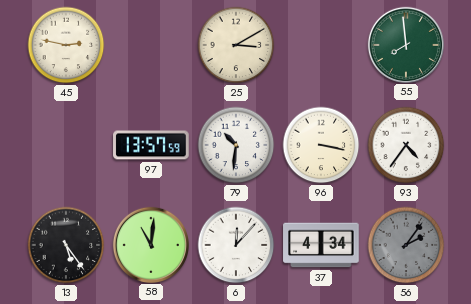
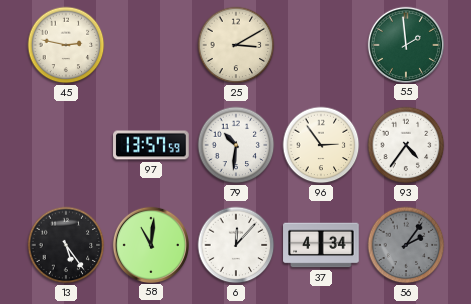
55: 7:59 -> 1:59 (405, 44)
96: 3:17 -> 2:54 (321, 145)
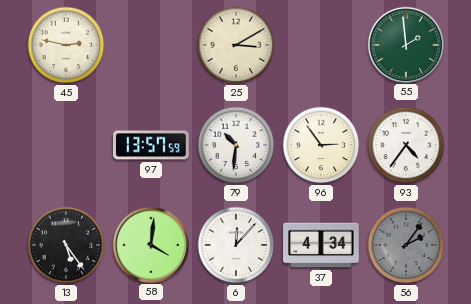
58: 11:01 -> 4:01 (150, 244)
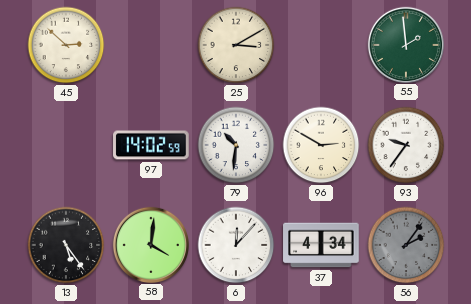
45: 2:47 -> 2:52 (66, 45)
97: 13:57 -> 14:02 (151, 145)
96: 2:54 -> 2:50 (321, 145)
93: 4:36 -> 9:36 (406, 145)
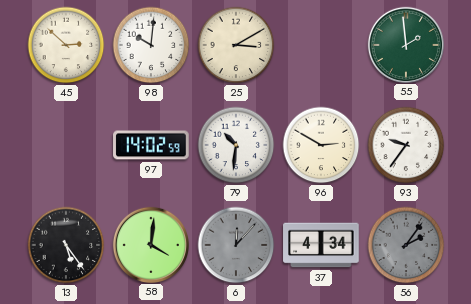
98: none -> 10:01 (151, 45)
6 dial: white -> grey (236, 245)
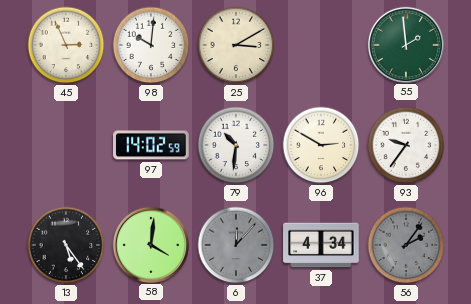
45: 2:52 -> 2:56 (66, 45)
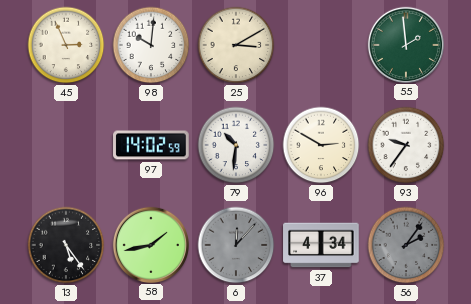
58: 4:01 -> 1:43 (150, 244)
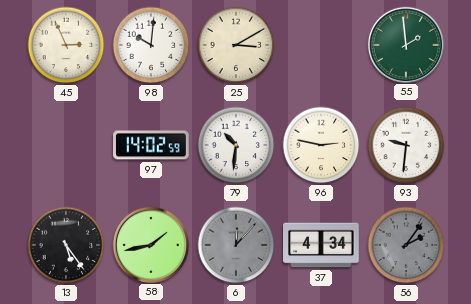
96: 2:50 -> 2:47 (321, 145)
93: 9:36 -> 9:31 (406, 145)
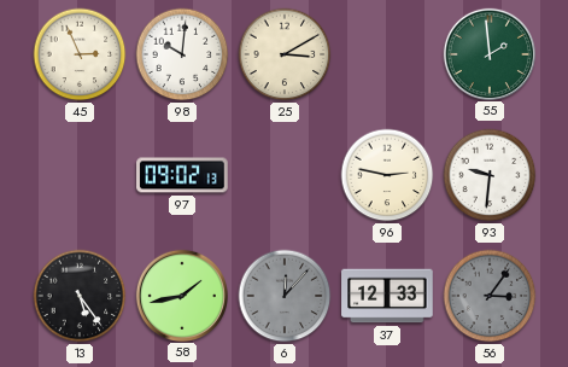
97: 14:02 -> 09:02 (182, 175)
79: 10:31 -> none (236, 145)
37: 4:34 -> 12:33 (387, 296)
56: 2:06 -> 3:06 (490, 296)
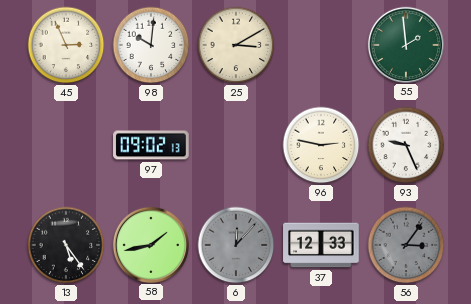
93: 9:31 -> 9:26 (406, 145)
